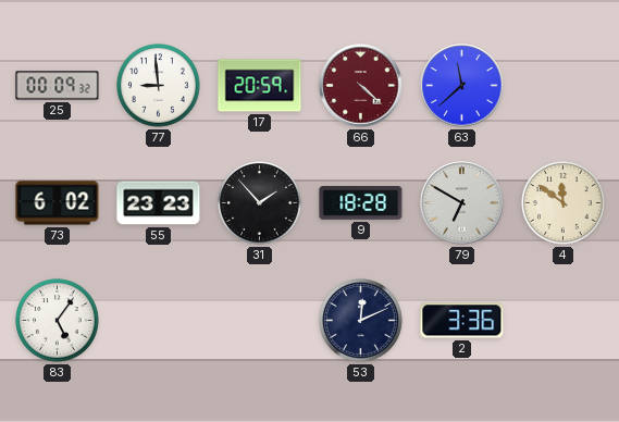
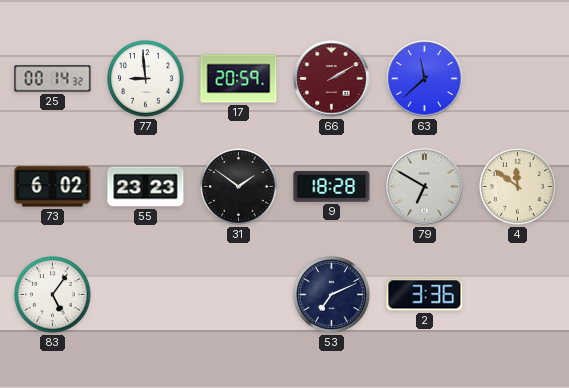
25: 00:09 -> 00:14 (53, 79)
66: 4:22 -> 2:10 (332, 79)
31: 1:53 -> 1:51 (239, 187)
53: 12:11 -> 7:11 (332, 295)
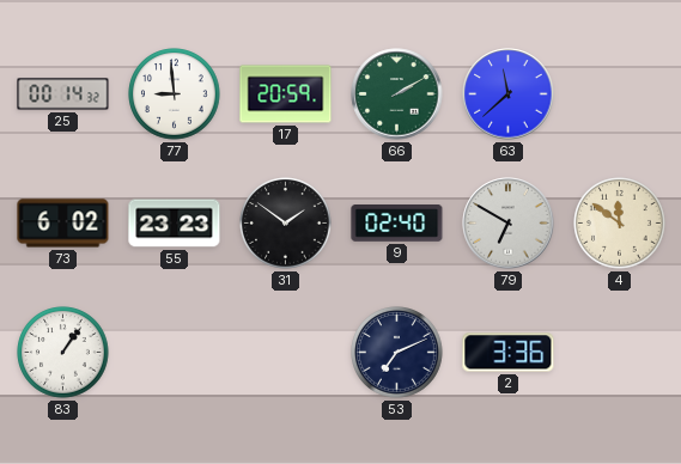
66 dial: burgundy -> green (397, 94)
9: 18:28 -> 02:40 (397, 224)
83: 5:06 -> 1:06 (63, 353)
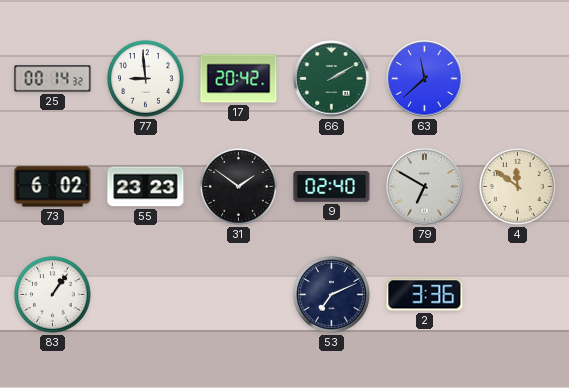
17: 20:59 -> 20:42 (239, 79)
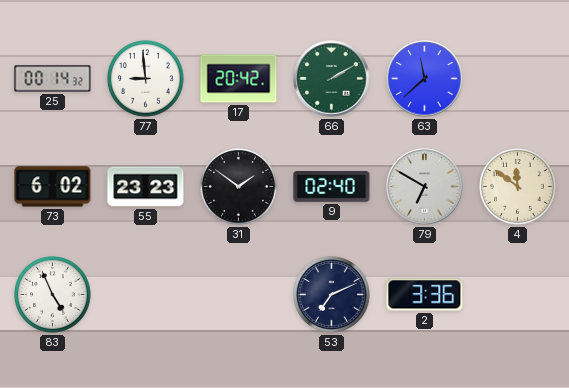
83: 1:06 -> 4:56 (53, 295)
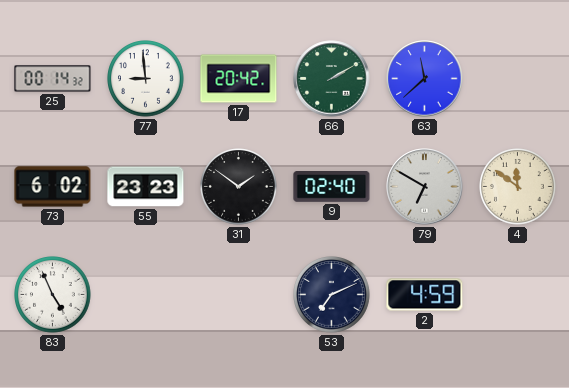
2: 3:36 -> 4:59 (425, 295)
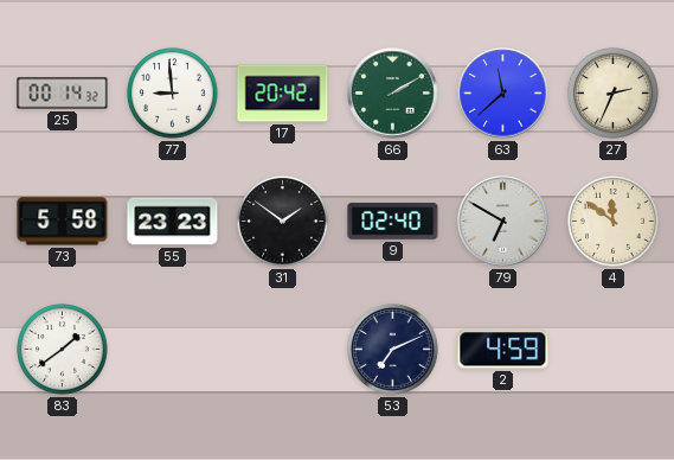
27: none -> 2:34 (614, 94)
73: 6:02 -> 5:58 (63, 222)
83: 4:56 -> 1:39 (63, 350)
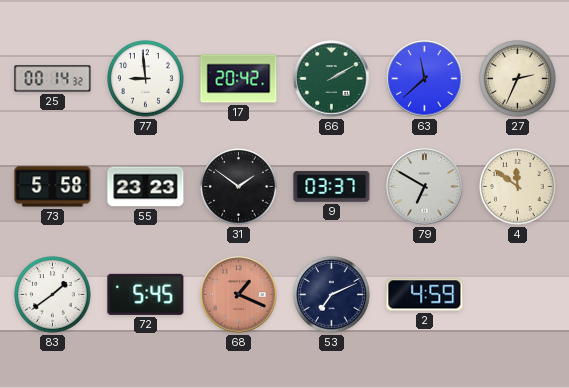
9: 02:40 -> 03:37 (332, 187)
72: none -> 5:45 (146, 294)
68: none -> 1:19 (239, 295)
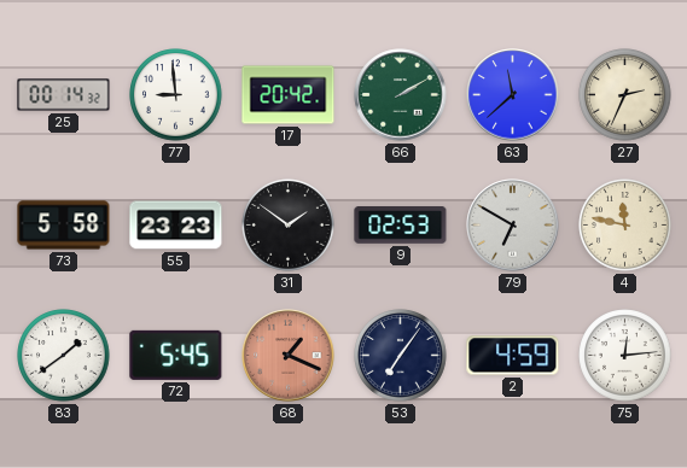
9: 03:37 -> 02:53 (401, 226)
4: 11:51 -> 11:47 (625, 226)
53: 7:11 -> 7:06 (401, 356)
75: none -> 12:14 (625, 356)
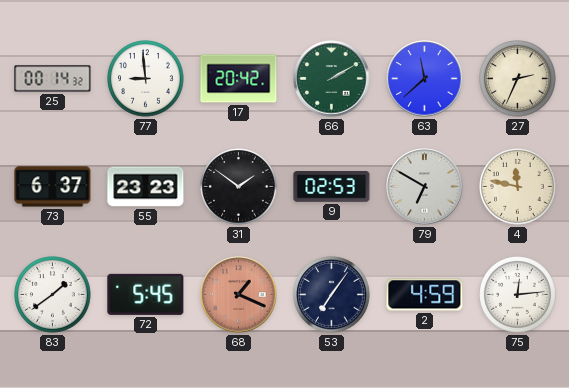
73: 5:58 -> 6:37 (53, 187)
